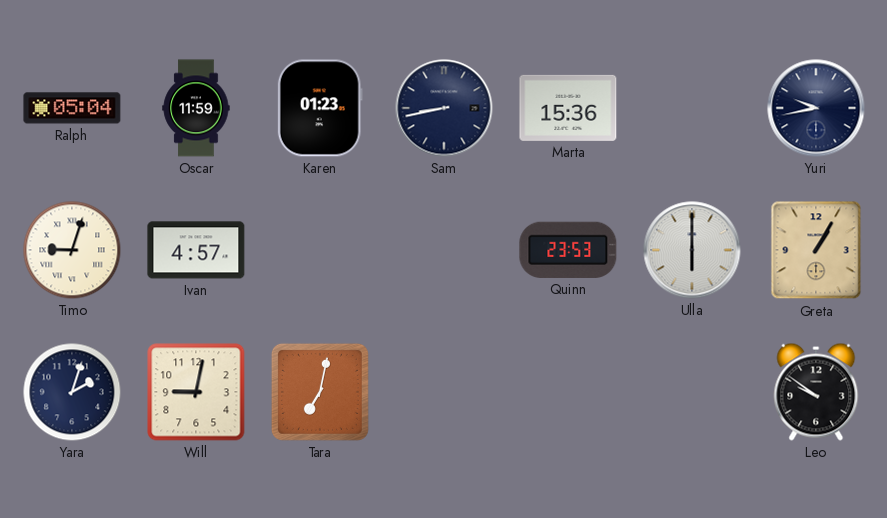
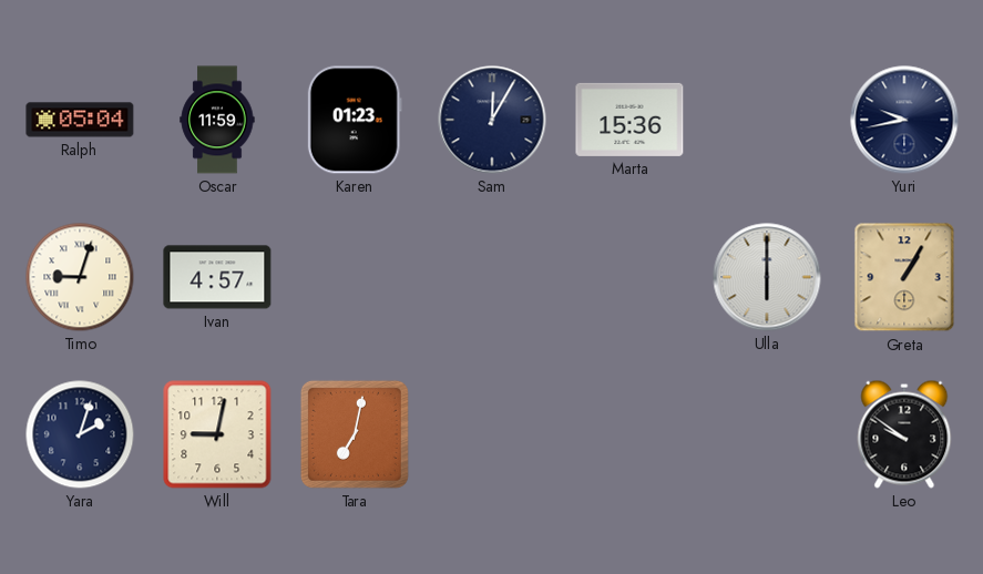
Sam: 8:43 -> 12:05 (492, 120)
Quinn: 23:53 -> none (568, 250)
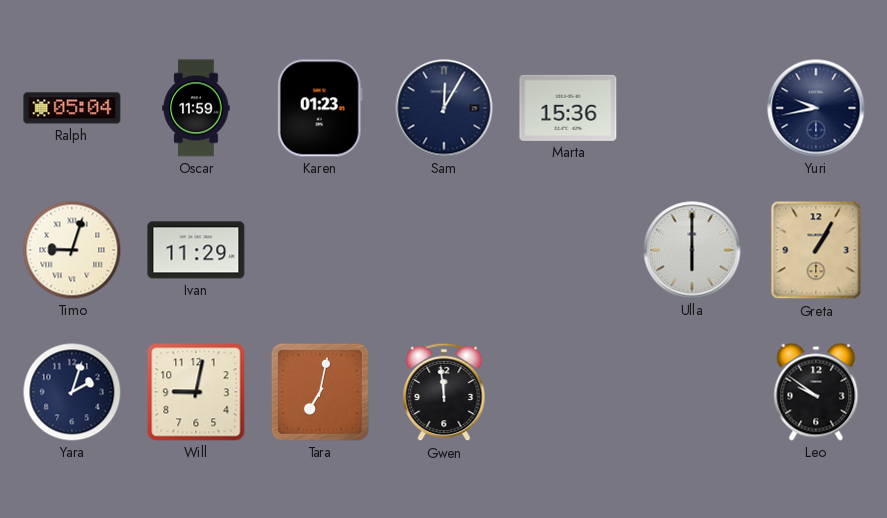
Ivan: 4:57 -> 11:29 (196, 250)
Gwen: none -> 11:59 (444, 392)
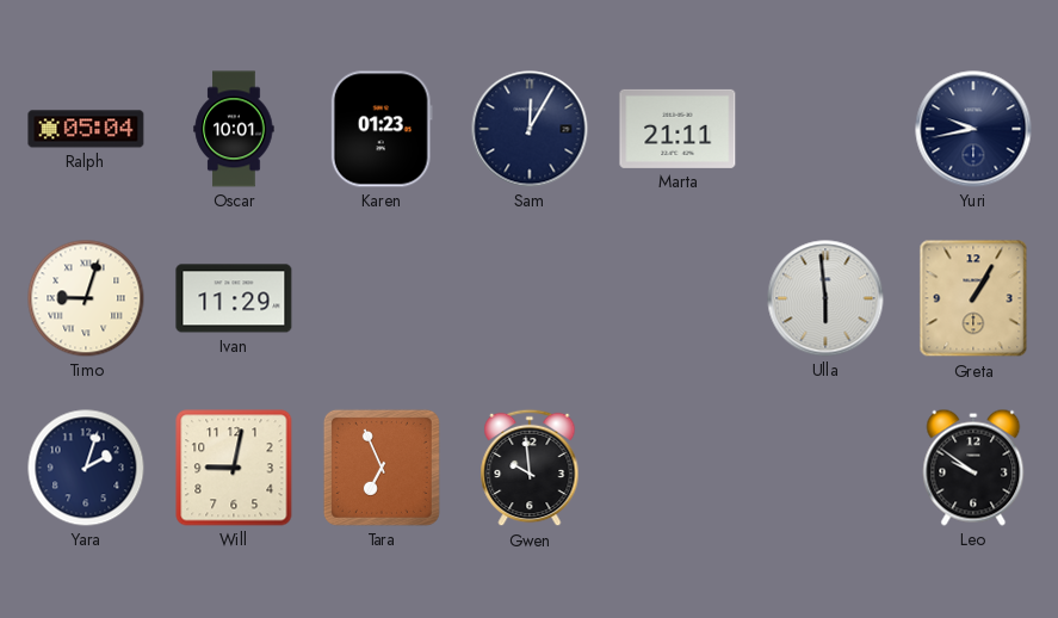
Oscar: 11:59 -> 10:01 (234, 129)
Marta: 15:36 -> 21:11 (678, 129)
Ulla: 6:00 -> 5:59 (825, 298)
Tara: 7:02 -> 6:56 (382, 468)
Gwen: 11:59 -> 9:59 (530, 468)
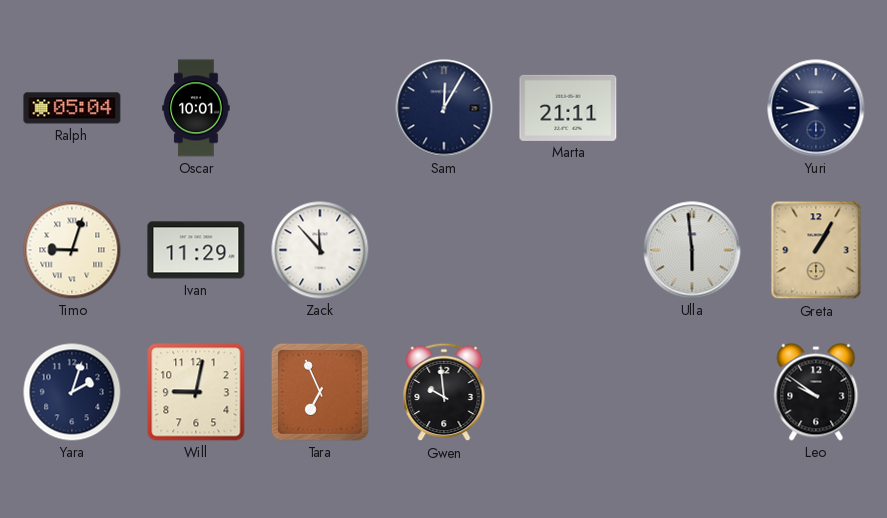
Karen: 01:23 -> none (382, 129)
Zack: none -> 11:53 (320, 250)
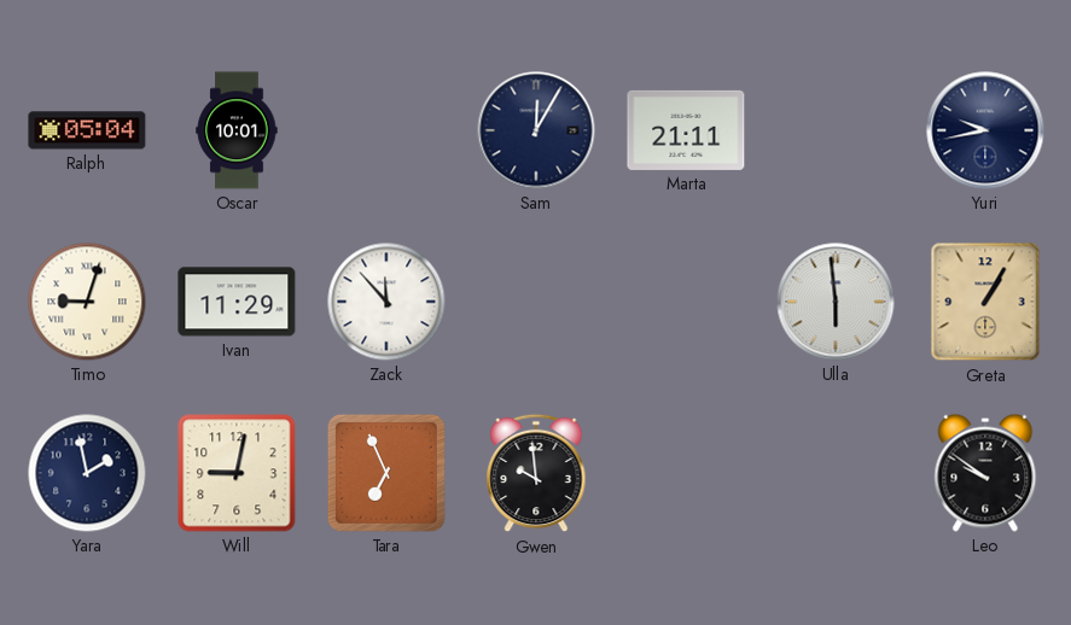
Yara: 2:03 -> 1:58 (87, 473)
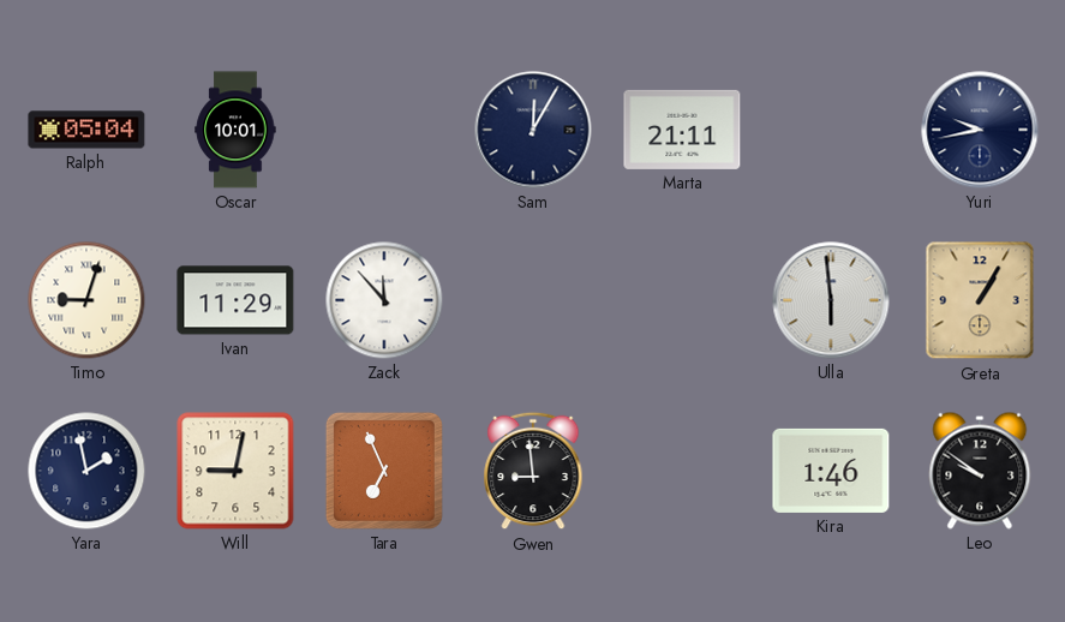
Gwen: 9:59 -> 8:59 (533, 471)
Kira: none -> 1:46 (831, 471)
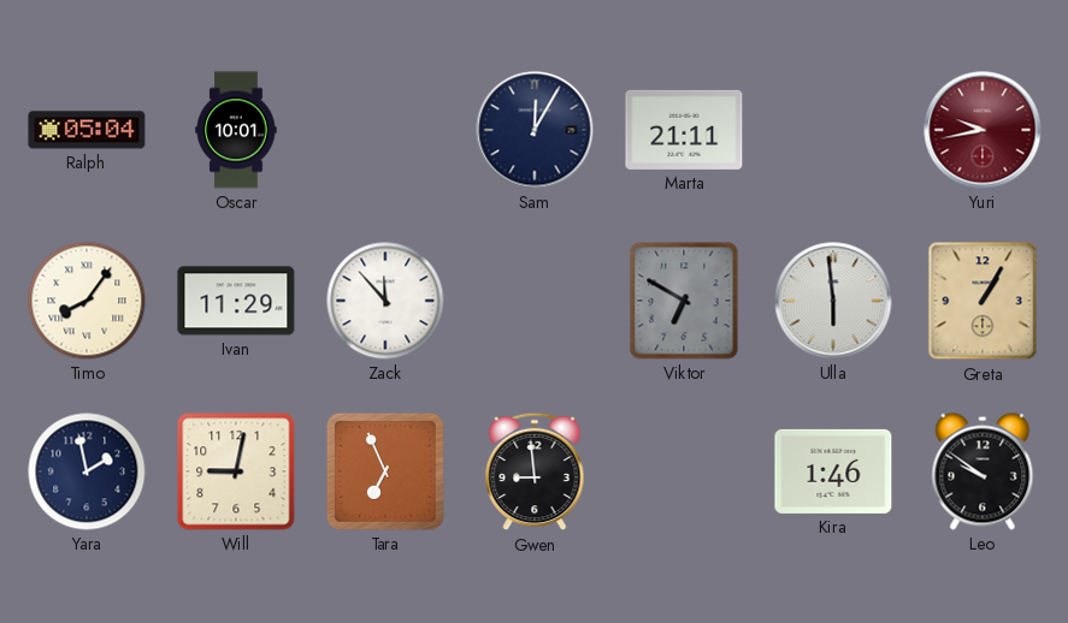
Yuri dial: navy -> burgundy (983, 130)
Timo: 9:03 -> 8:06 (87, 301)
Viktor: none -> 6:50 (684, 301)
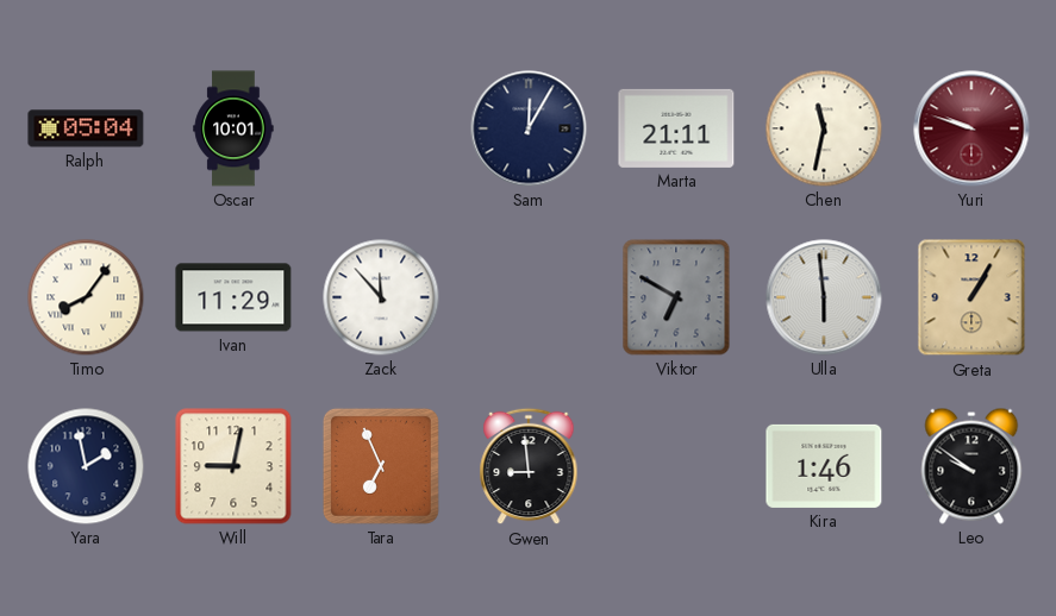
Chen: none -> 11:32 (824, 128)
Yuri: 9:43 -> 9:48 (971, 128)
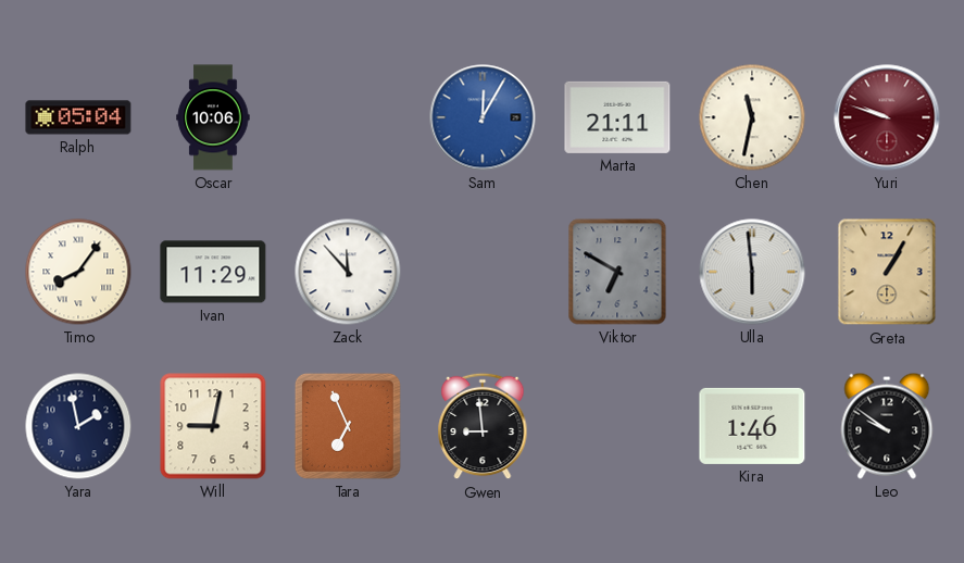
Oscar: 10:01 -> 10:06 (213, 117)
Sam dial: navy -> blue (483, 117)
